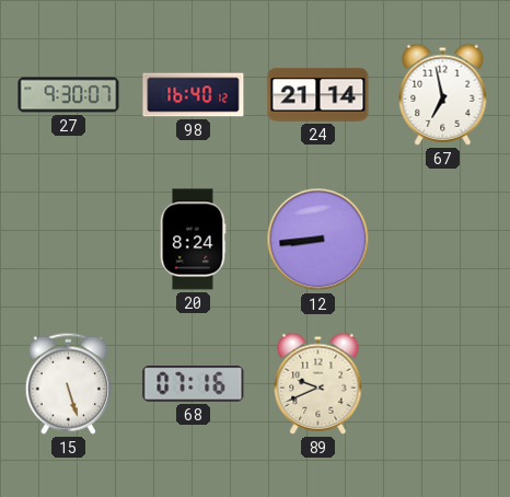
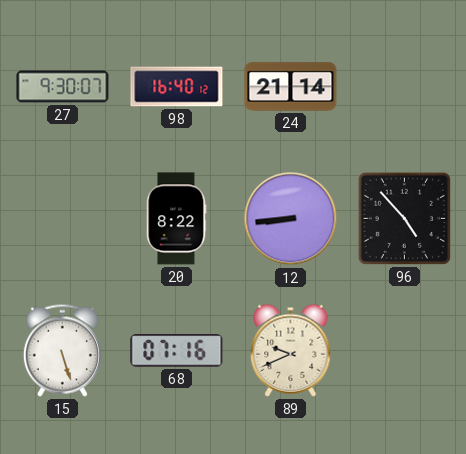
67: 6:58 -> none (443, 94)
20: 8:24 -> 8:22 (176, 219)
96: none -> 4:53 (404, 218)
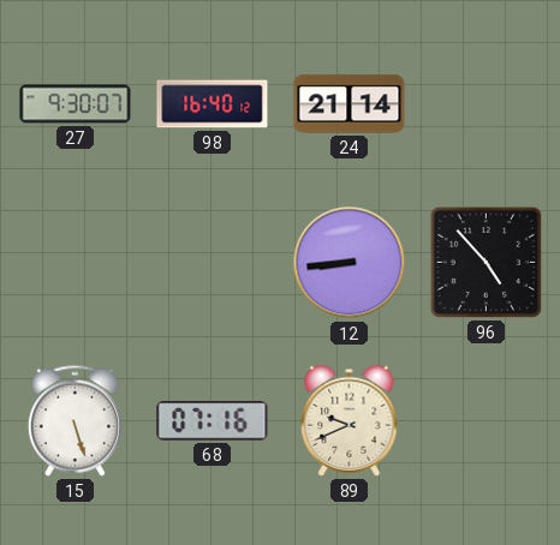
20: 8:22 -> none (176, 219)
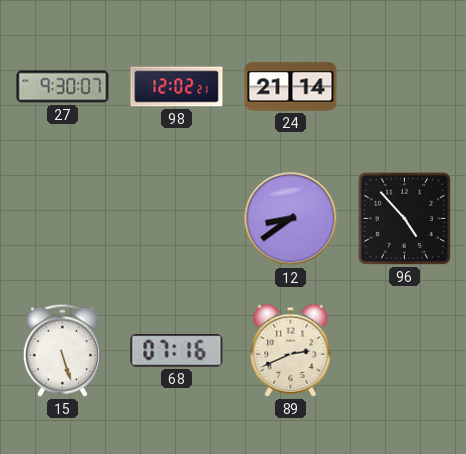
98: 16:40 -> 12:02 (177, 87)
12: 8:44 -> 8:39 (291, 219)
89: 9:41 -> 2:41 (291, 350)
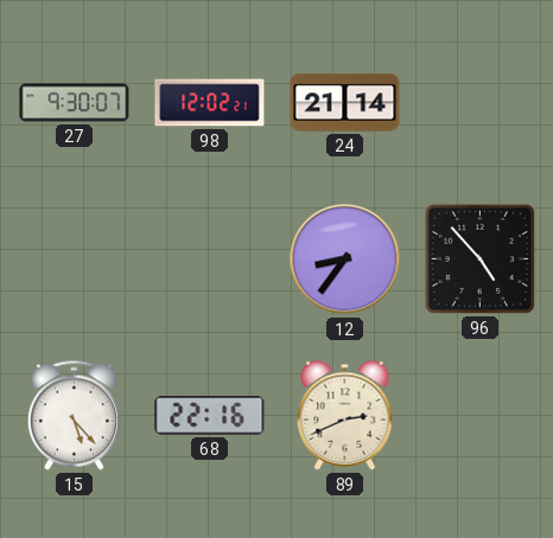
12: 8:39 -> 8:36 (345, 260)
15: 5:27 -> 5:23 (74, 415)
68: 07:16 -> 22:16 (210, 416)
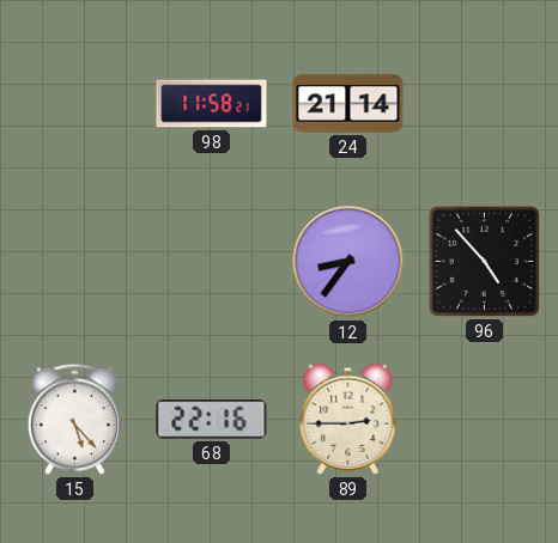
27: 9:30 -> none (75, 103)
98: 12:02 -> 11:58 (212, 104)
89: 2:41 -> 2:45 (348, 419)
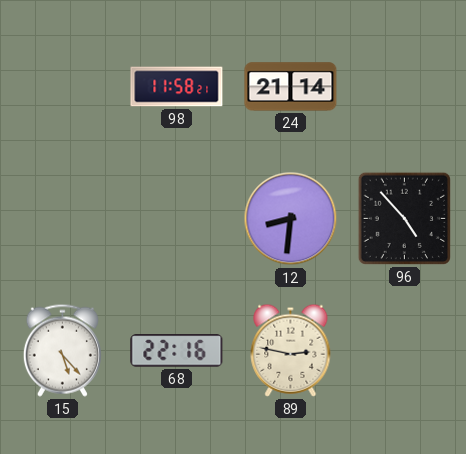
12: 8:36 -> 8:31 (291, 219)
89: 2:45 -> 2:47 (291, 350)
